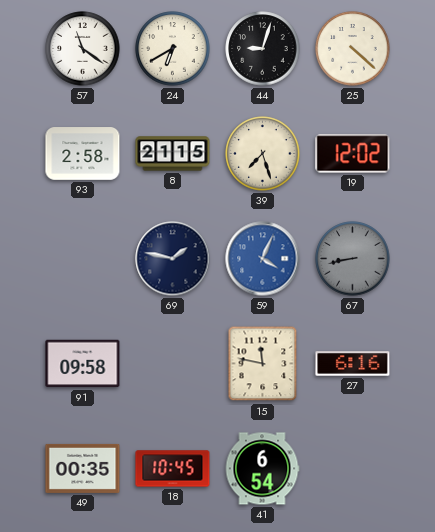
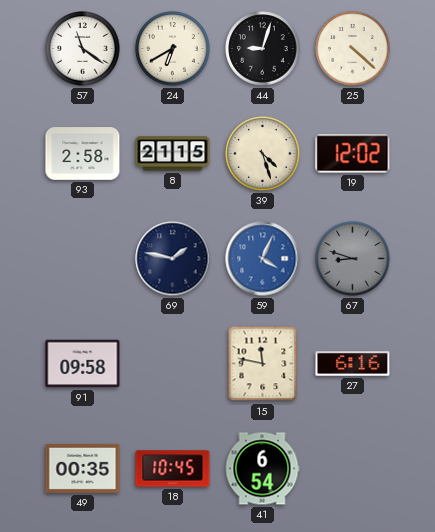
39: 7:27 -> 4:27 (263, 154)
67: 8:43 -> 8:48 (353, 259)
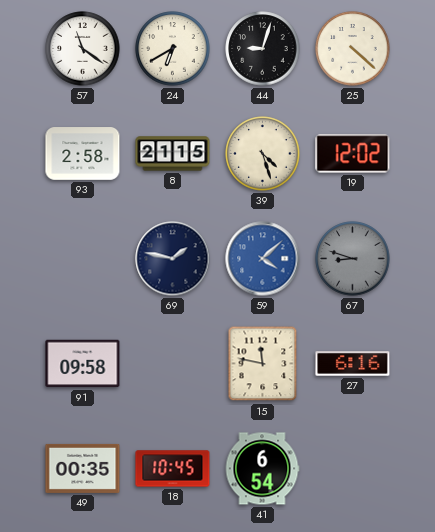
59: 4:04 -> 4:08 (263, 259)
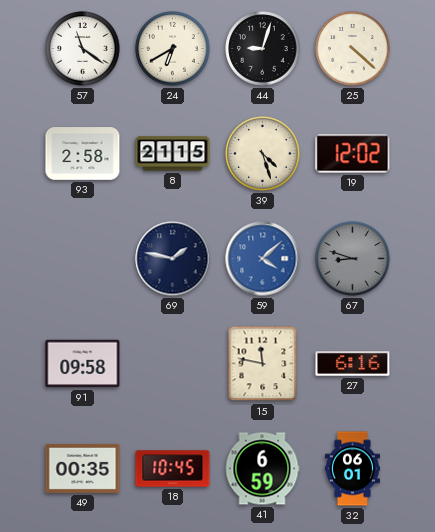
41: 6:54 -> 6:59 (262, 469)
32: none -> 06:01 (352, 469)
